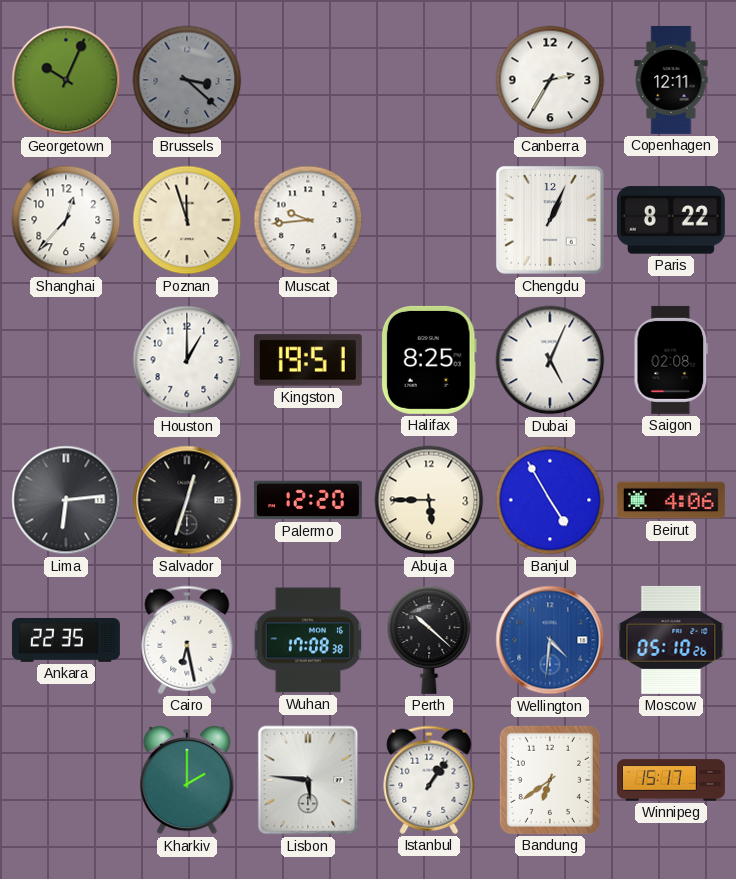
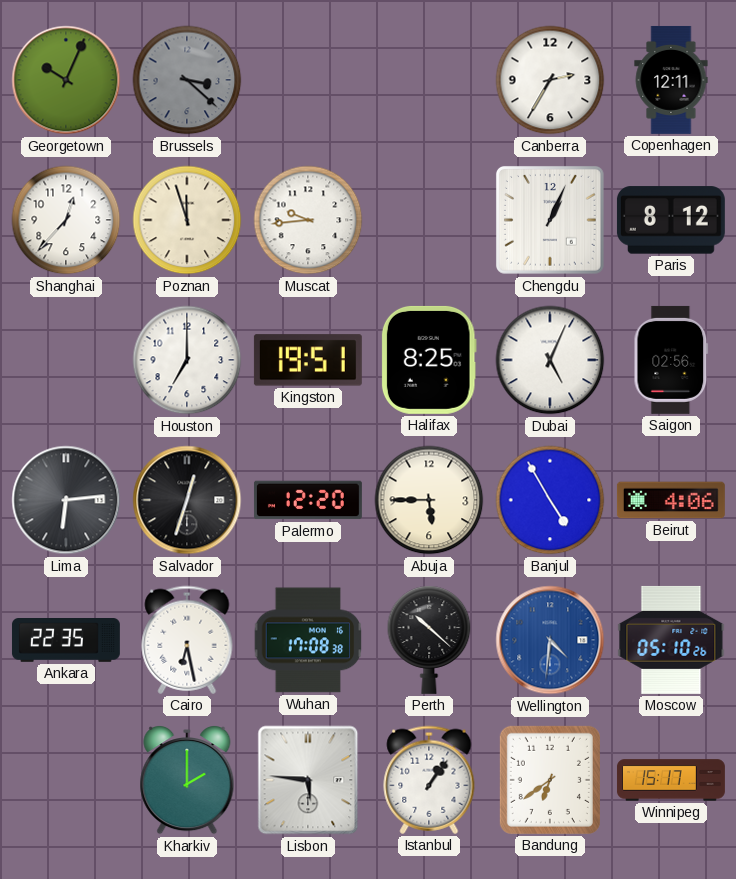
Paris: 8:22 -> 8:12 (671, 220)
Houston: 1:00 -> 7:00 (187, 360)
Saigon: 02:08 -> 02:56 (671, 360)
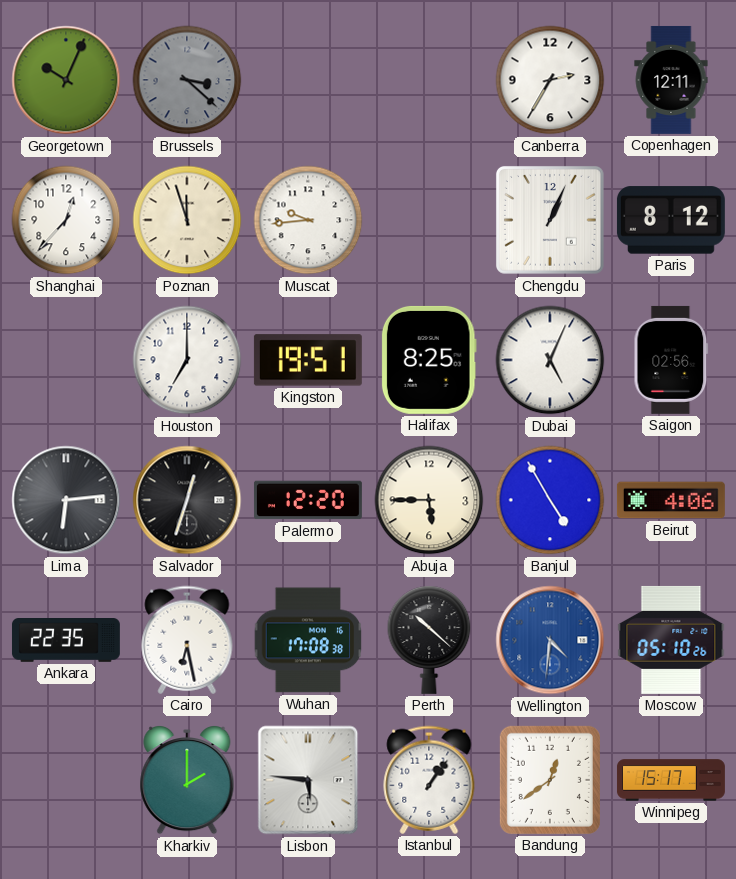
Bandung: 6:39 -> 12:39 (550, 780)
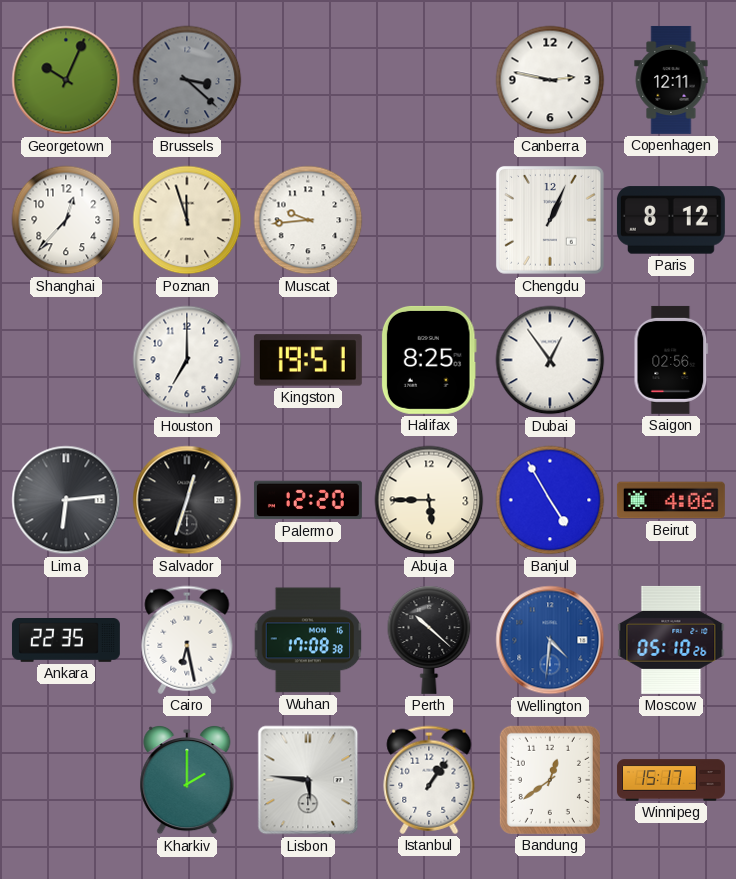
Canberra: 2:35 -> 2:47 (550, 80)
Dubai: 5:04 -> 12:54 (550, 360)
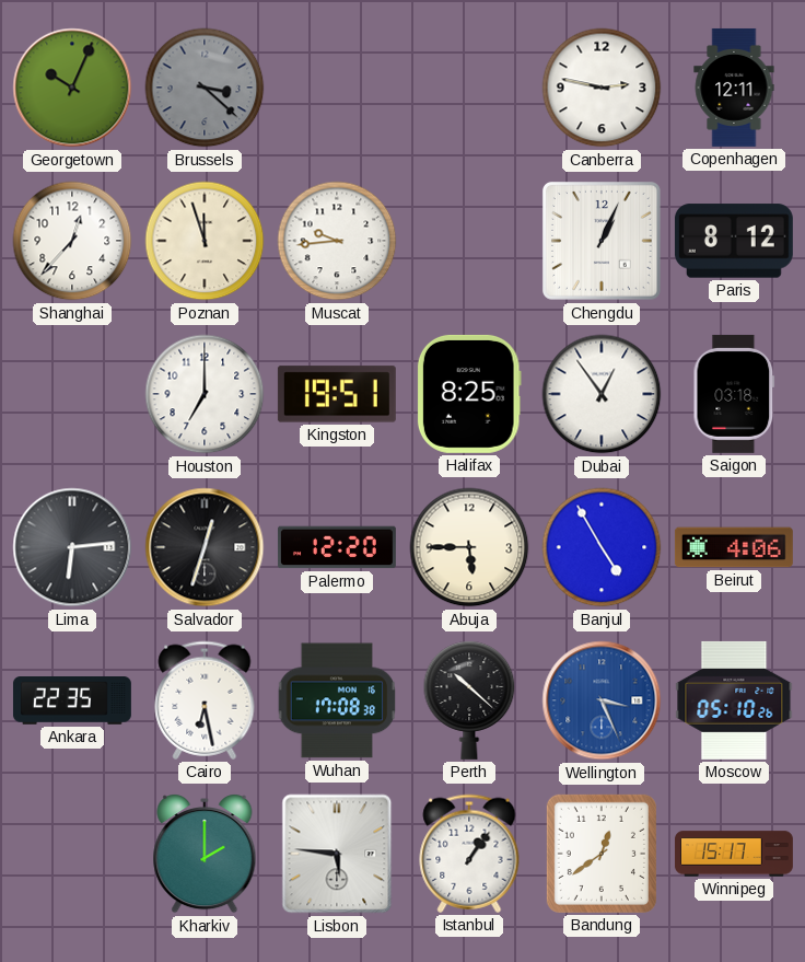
Saigon: 02:56 -> 03:18 (734, 394)
Wellington: 4:31 -> 3:26 (602, 700)
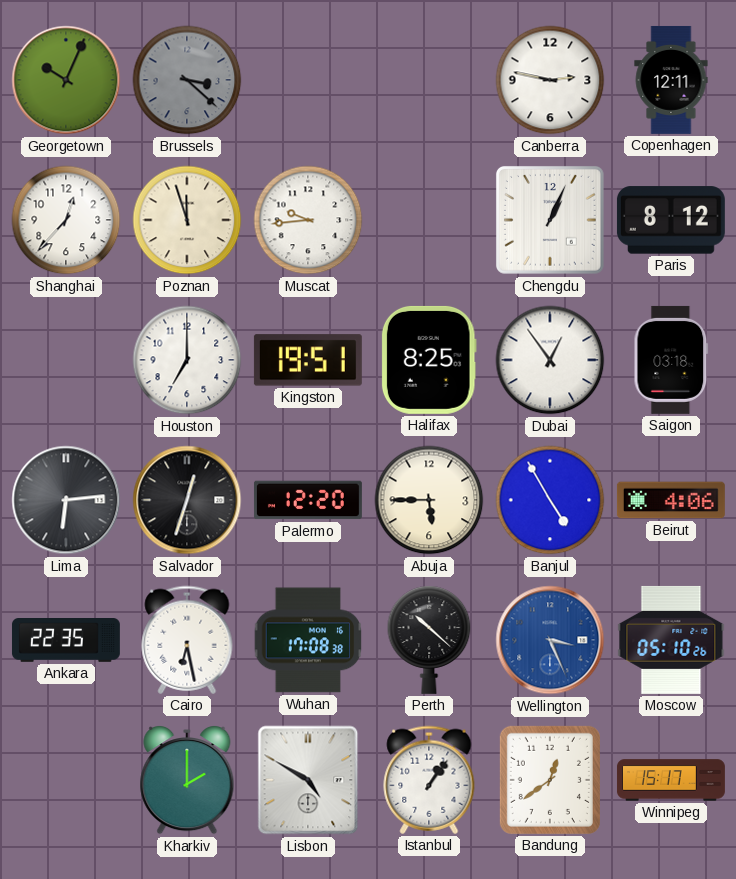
Lisbon: 5:46 -> 4:50 (308, 780)
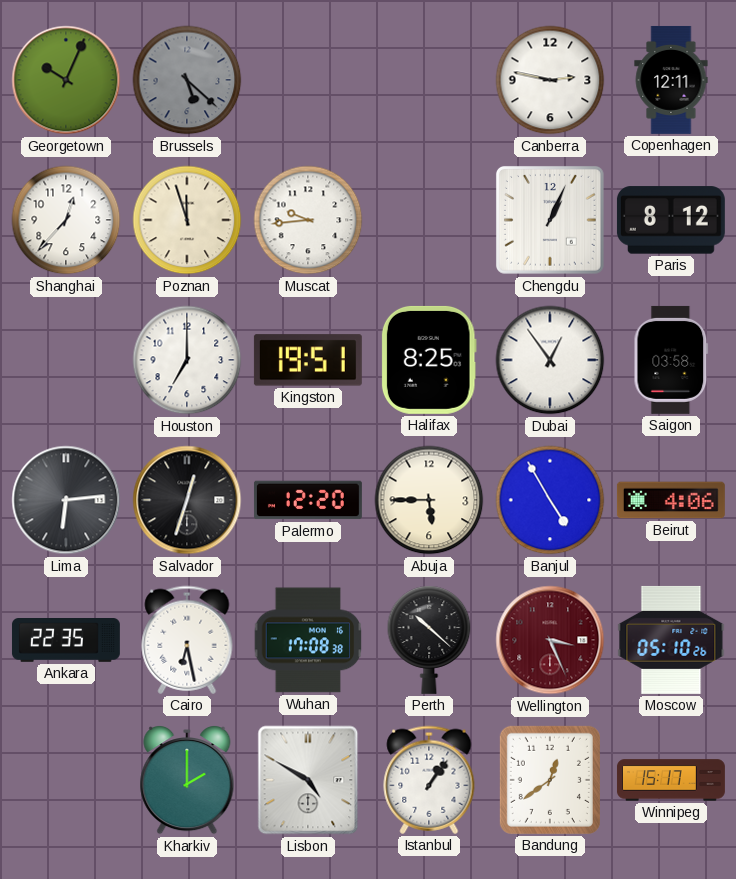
Brussels: 3:22 -> 5:22 (187, 80)
Saigon: 03:18 -> 03:58 (671, 360)
Wellington dial: blue -> burgundy (550, 640)
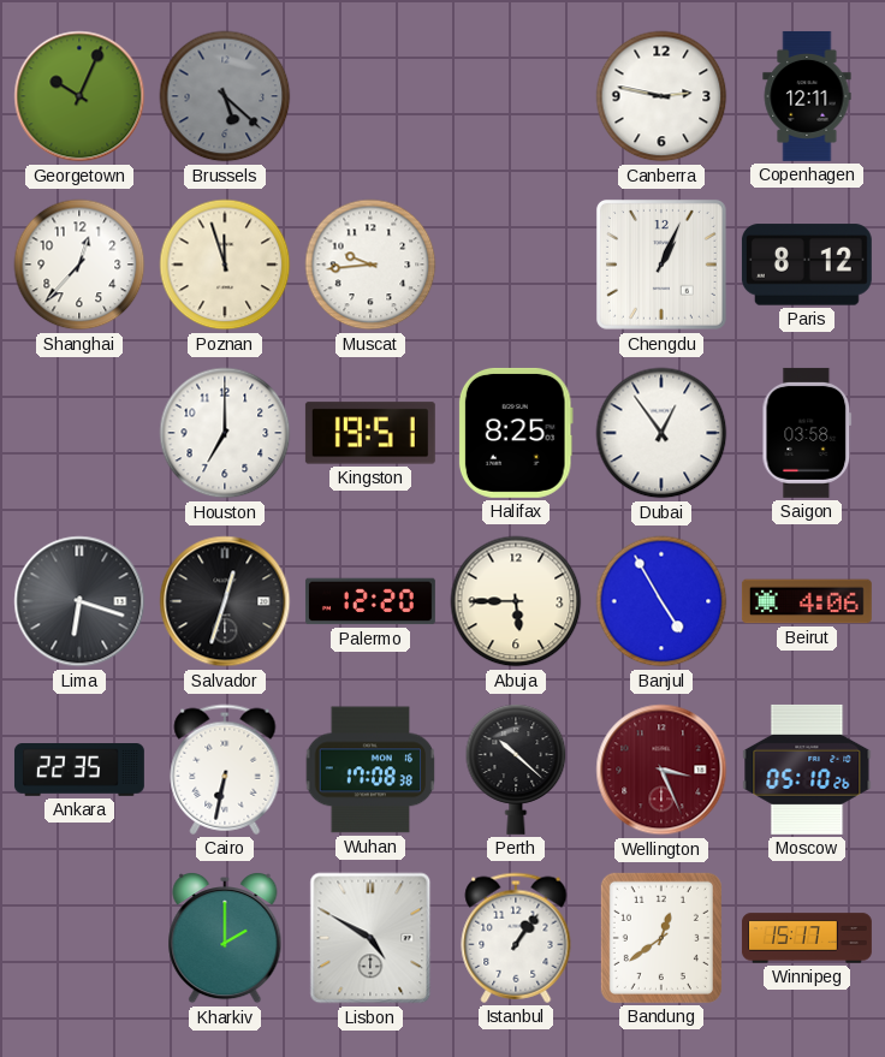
Lima: 6:14 -> 6:18 (79, 601)
Cairo: 6:28 -> 6:32 (225, 770)
